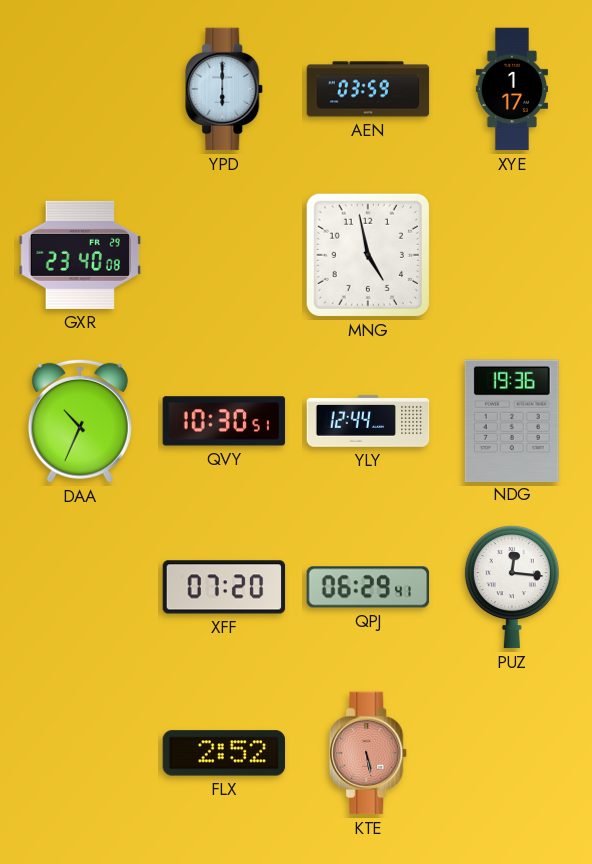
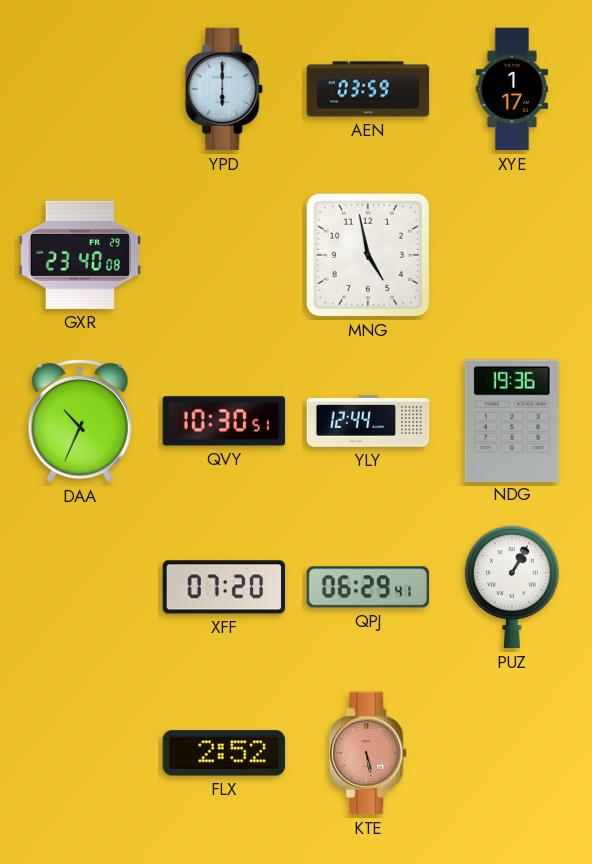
PUZ: 12:16 -> 1:05 (512, 587)
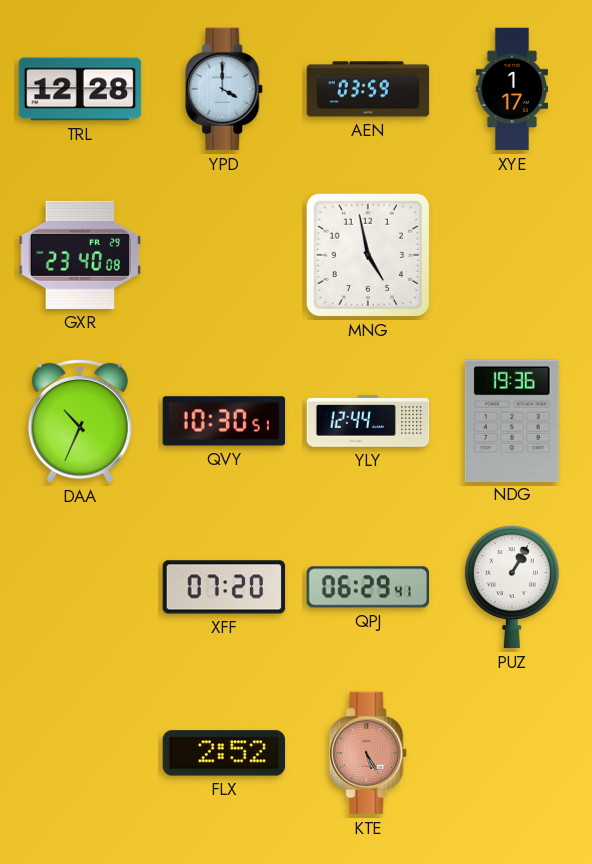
TRL: none -> 12:28 (80, 89)
YPD: 6:00 -> 4:00 (225, 89)
KTE: 5:28 -> 5:25 (369, 753)
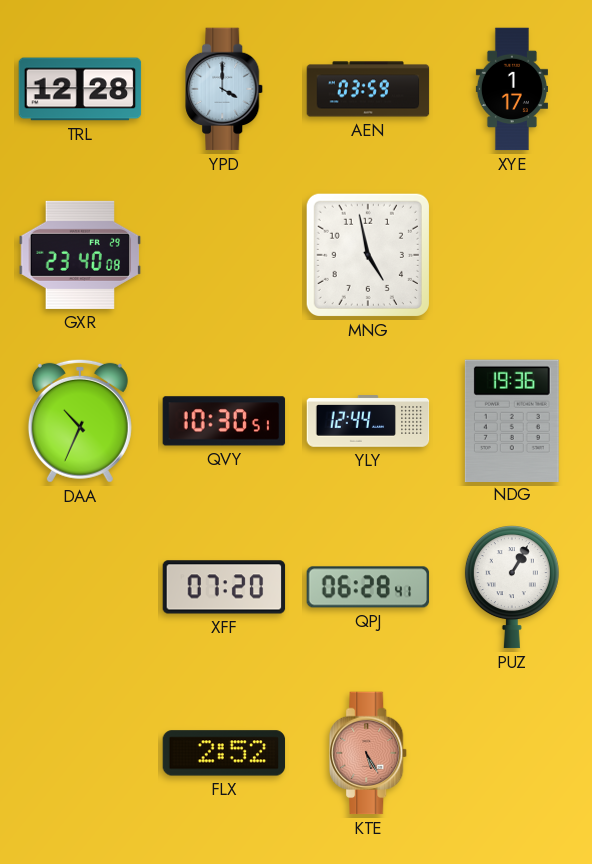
QPJ: 06:29 -> 06:28 (368, 587)
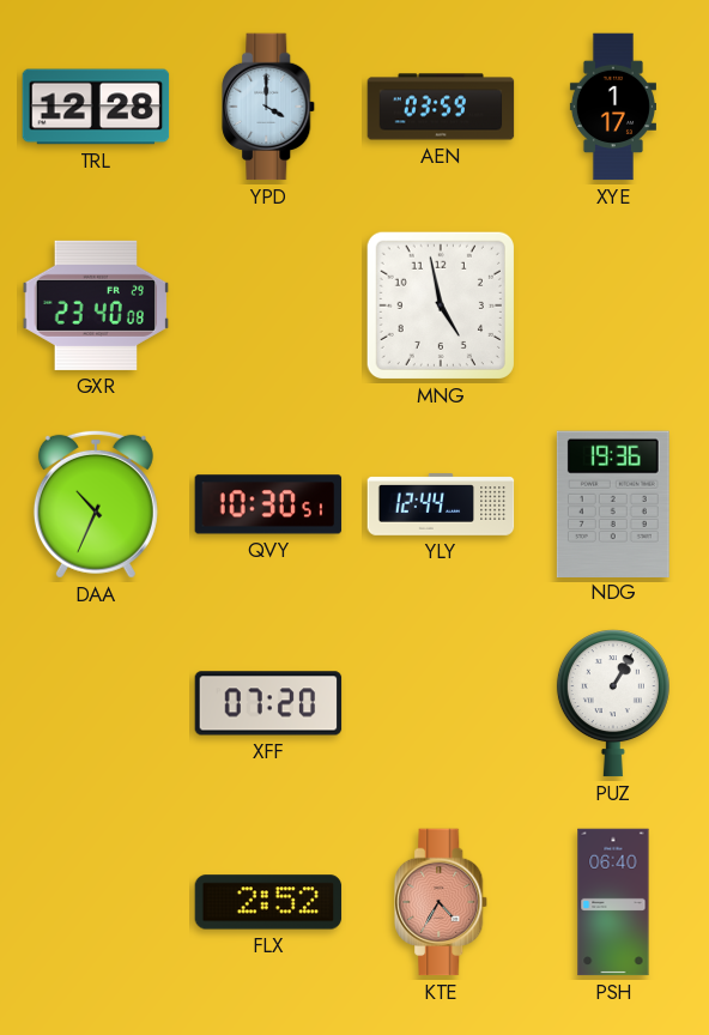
QPJ: 06:28 -> none (368, 587)
KTE: 5:25 -> 4:35 (442, 902)
PSH: none -> 06:40 (613, 902)
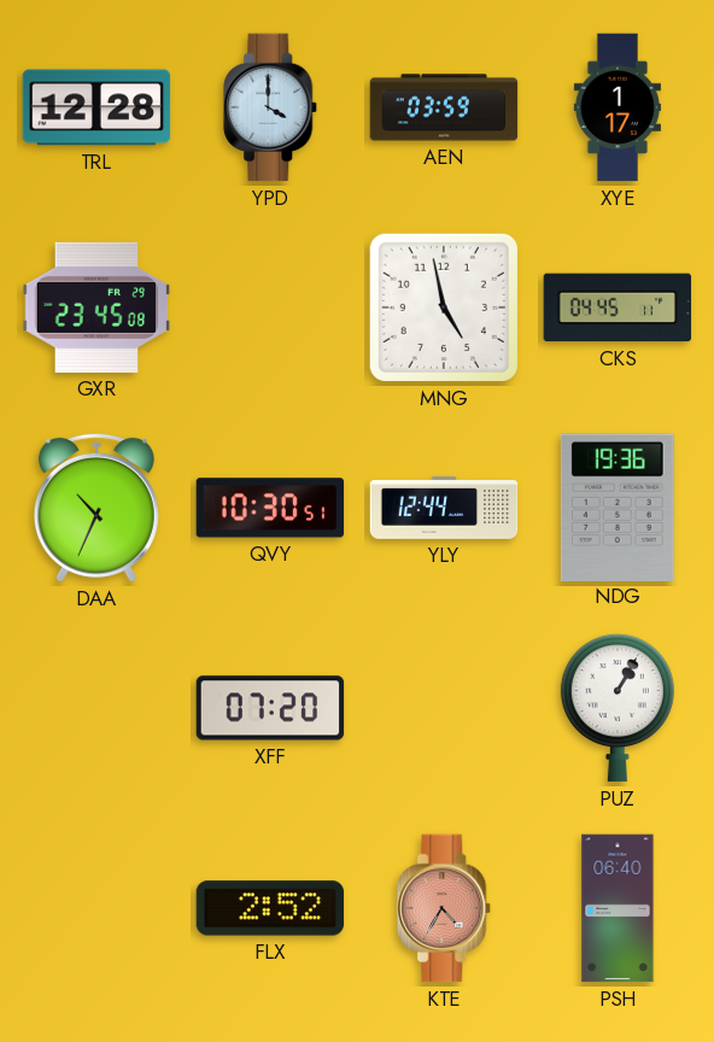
GXR: 23:40 -> 23:45 (96, 308)
CKS: none -> 04:45 (618, 308)
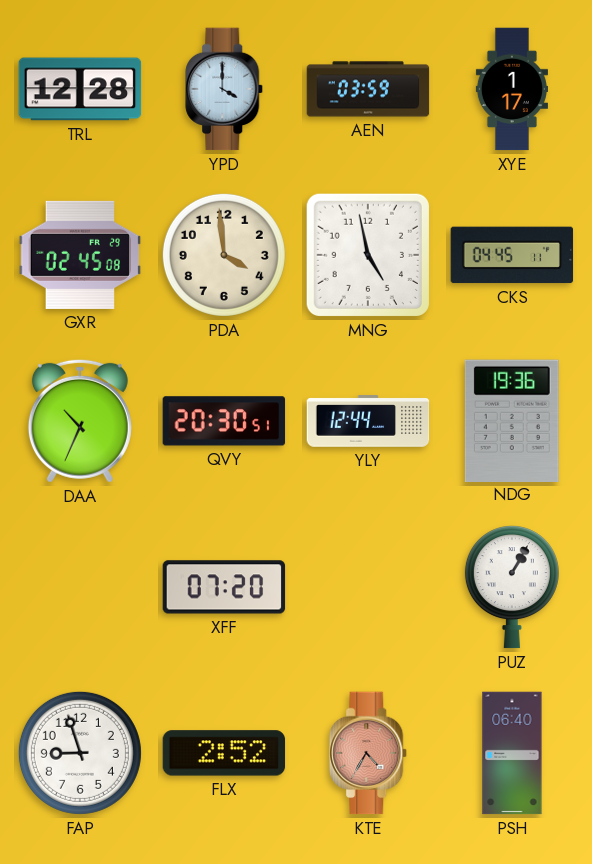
GXR: 23:45 -> 02:45 (80, 255)
PDA: none -> 3:59 (224, 255)
QVY: 10:30 -> 20:30 (224, 421)
FAP: none -> 8:57 (80, 753)
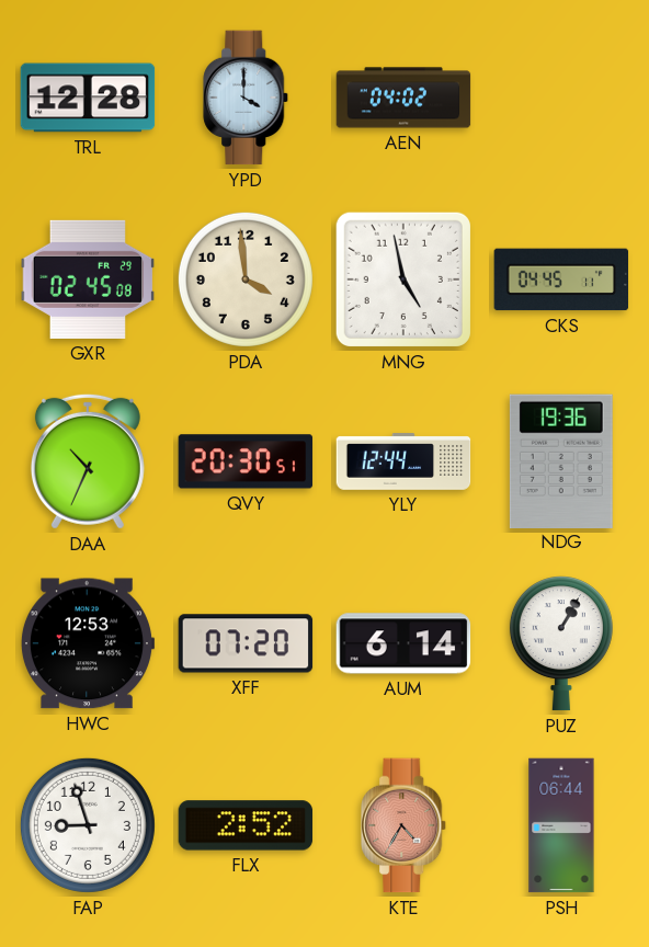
AEN: 03:59 -> 04:02 (403, 98)
XYE: 1:17 -> none (512, 89)
HWC: none -> 12:53 (88, 643)
AUM: none -> 6:14 (403, 643)
PSH: 06:40 -> 06:44 (561, 825)
